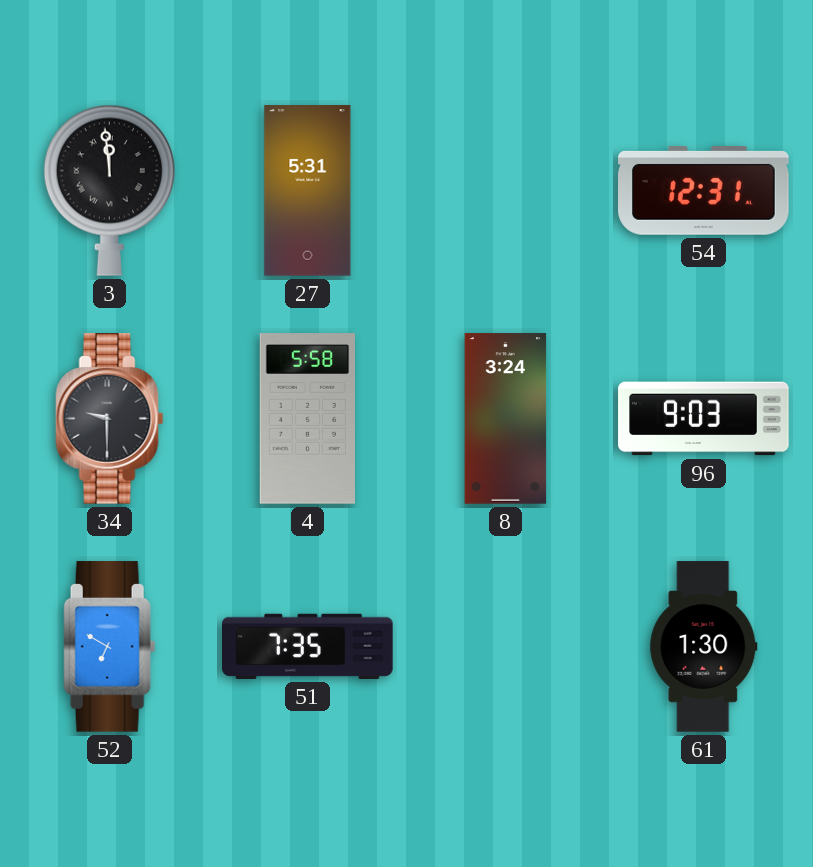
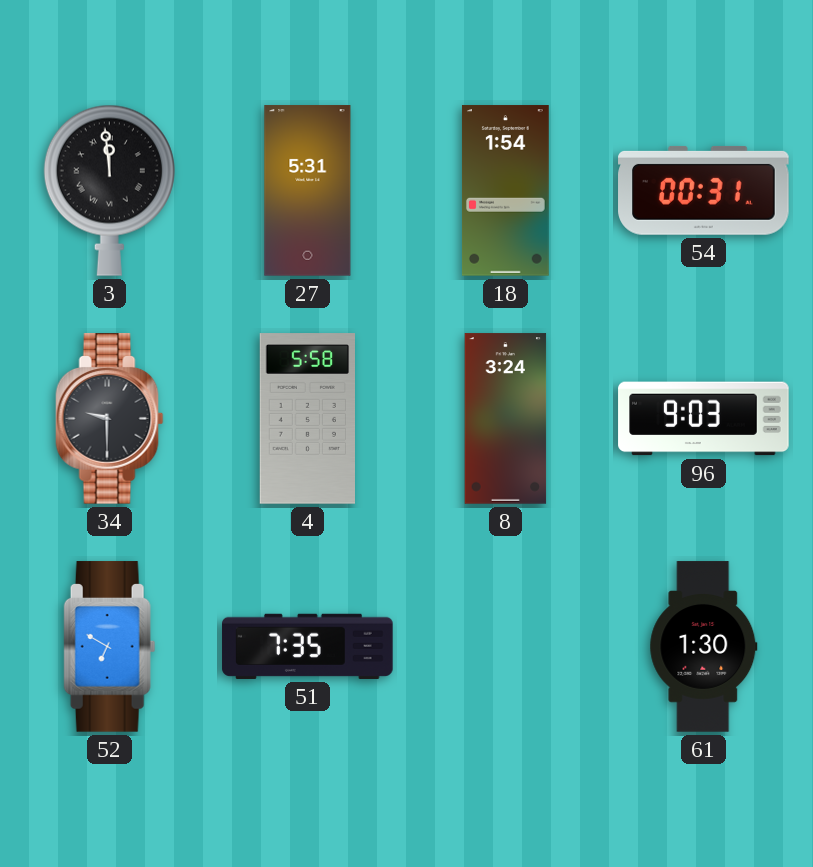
18: none -> 1:54 (505, 191)
54: 12:31 -> 00:31 (704, 190)
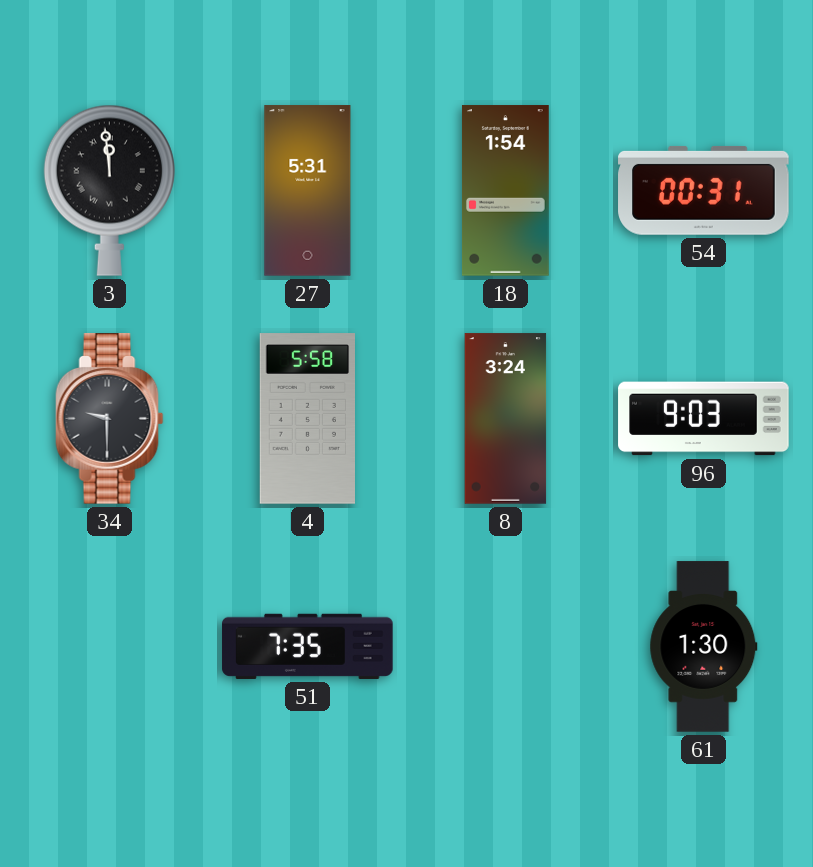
52: 6:50 -> none (110, 647)
